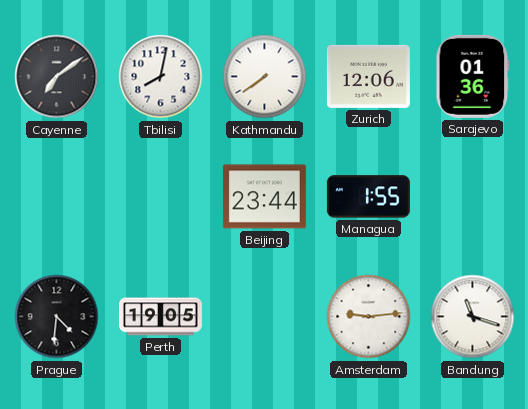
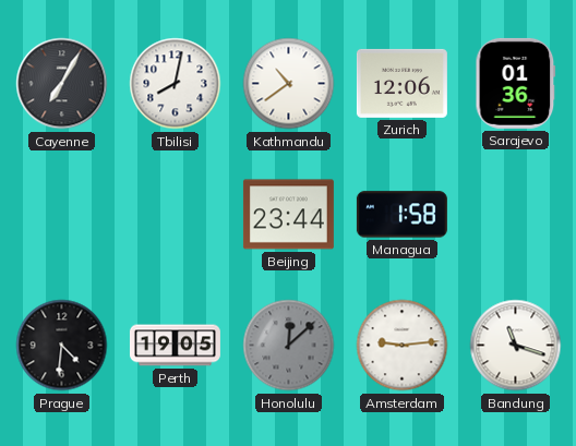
Cayenne: 7:09 -> 7:05 (62, 84)
Kathmandu: 7:39 -> 10:39 (289, 84)
Managua: 1:55 -> 1:58 (401, 215)
Honolulu: none -> 12:08 (289, 346)
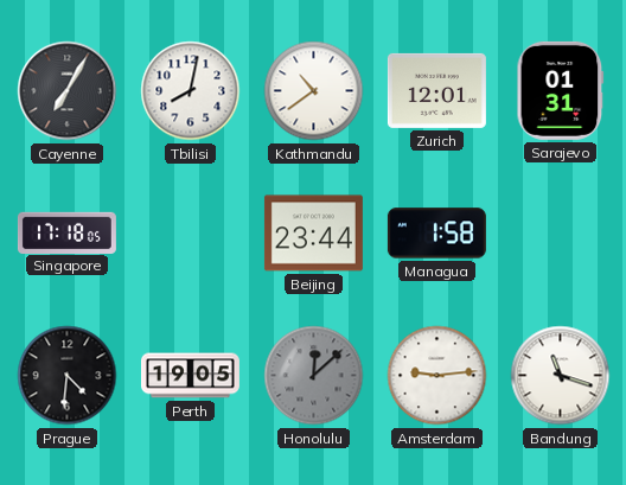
Zurich: 12:06 -> 12:01 (436, 90)
Sarajevo: 01:36 -> 01:31 (561, 90)
Singapore: none -> 17:18 (66, 232)
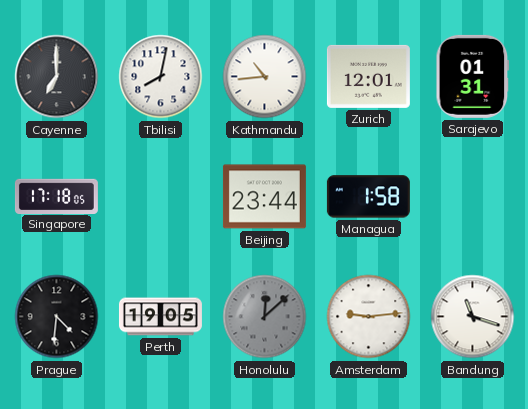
Cayenne: 7:05 -> 7:00 (57, 77)
Kathmandu: 10:39 -> 10:44 (265, 77)
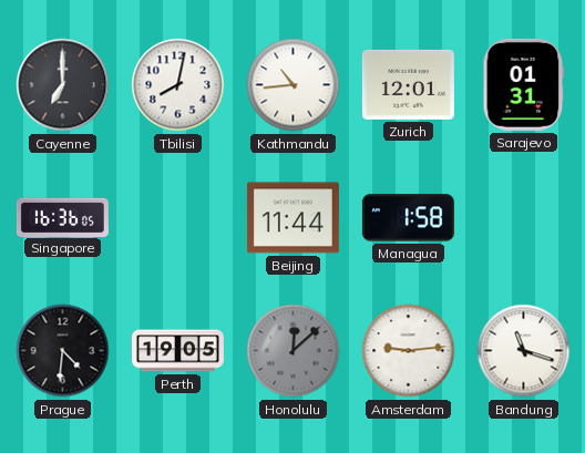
Singapore: 17:18 -> 16:36 (62, 217)
Beijing: 23:44 -> 11:44 (292, 218)
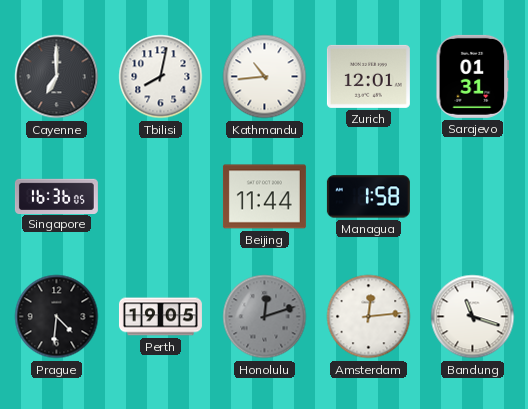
Honolulu: 12:08 -> 12:12 (265, 317)
Amsterdam: 9:14 -> 12:14 (369, 317)
